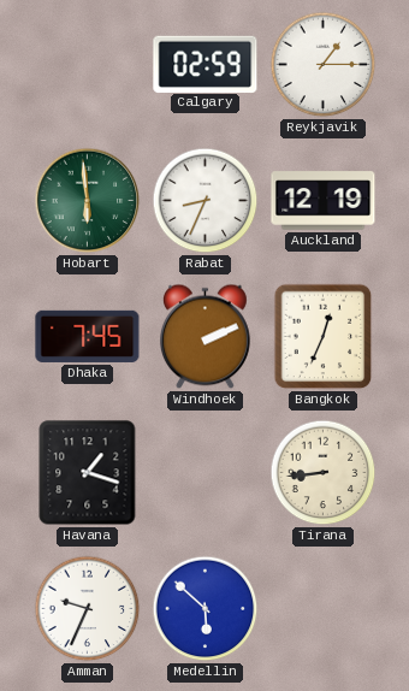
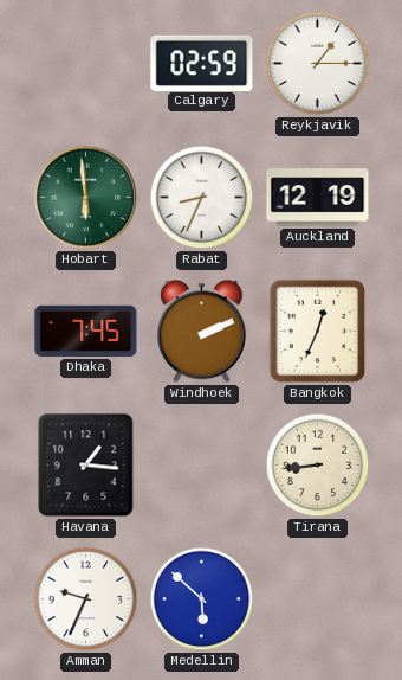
Havana: 1:18 -> 1:16 (86, 466)
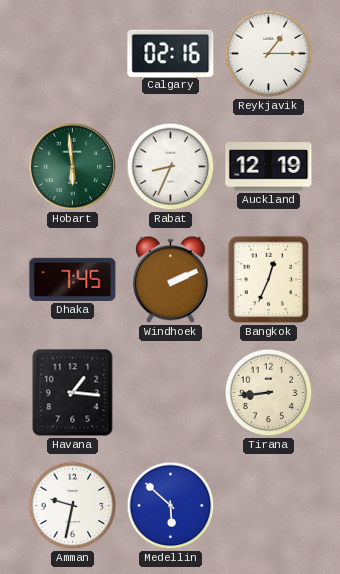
Calgary: 02:59 -> 02:16 (171, 53)
Amman: 9:34 -> 9:32 (73, 506)
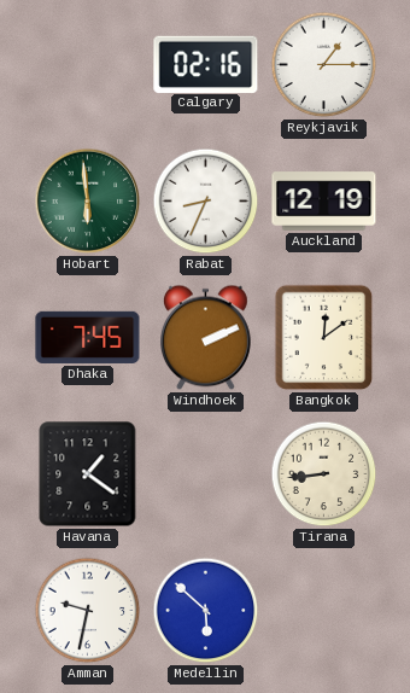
Bangkok: 12:34 -> 12:09 (324, 338)
Havana: 1:16 -> 1:21 (88, 474)
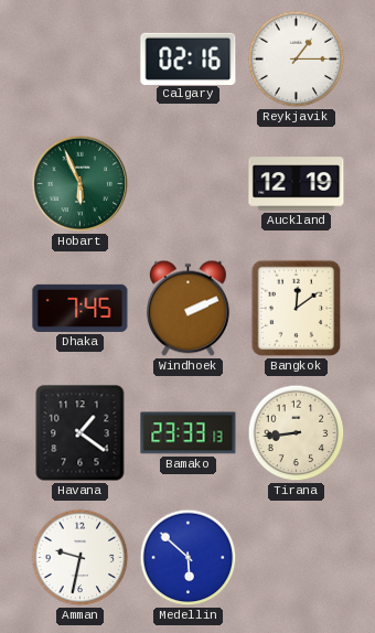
Hobart: 5:59 -> 5:56 (81, 184)
Rabat: 8:34 -> none (206, 202)
Bamako: none -> 23:33 (189, 433)
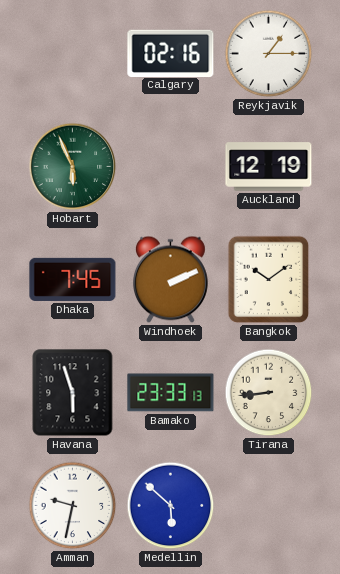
Bangkok: 12:09 -> 10:09 (269, 280)
Havana: 1:21 -> 5:57 (73, 393)
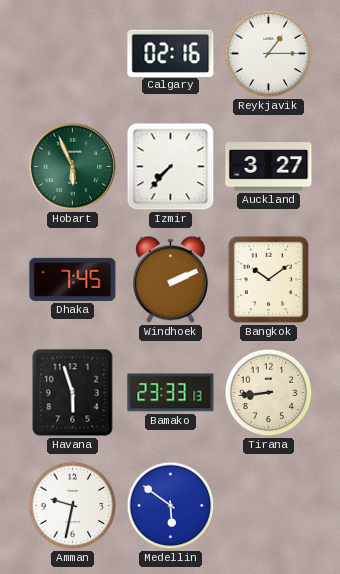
Izmir: none -> 7:37 (171, 167)
Auckland: 12:19 -> 3:27 (269, 167)
Medellin: 5:52 -> 5:51 (171, 506)
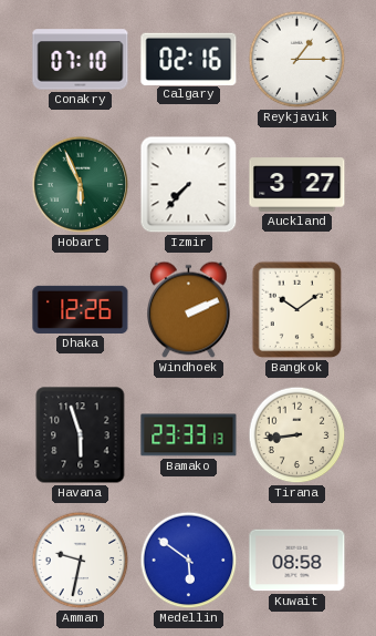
Conakry: none -> 07:10 (81, 60)
Dhaka: 7:45 -> 12:26 (81, 309)
Kuwait: none -> 08:58 (297, 561)
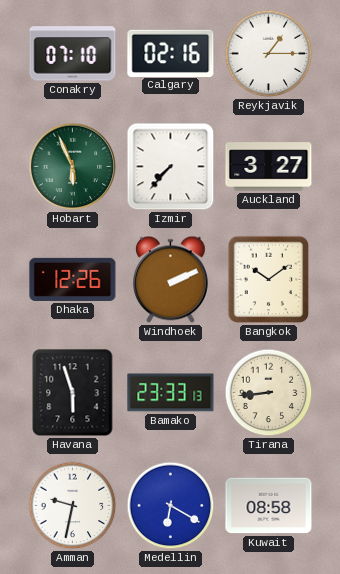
Medellin: 5:51 -> 6:20 (171, 506)
